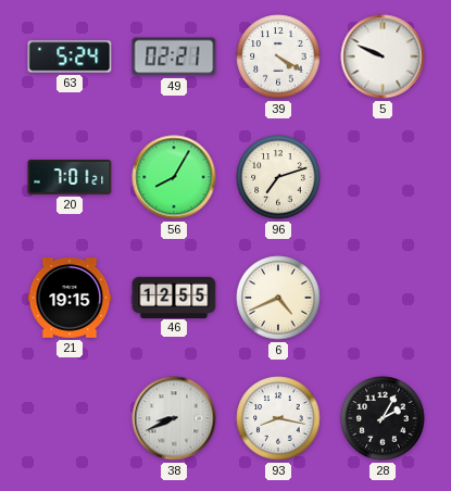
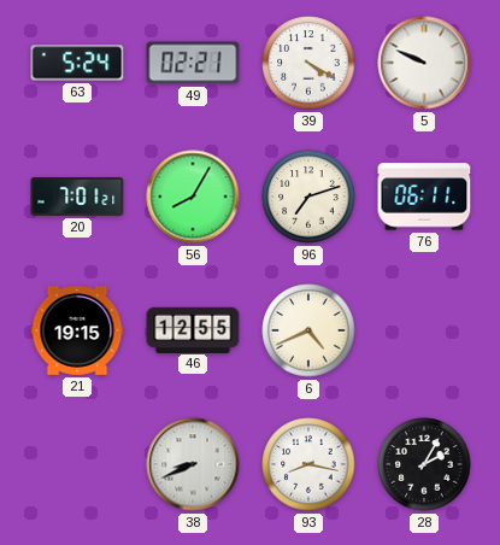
76: none -> 06:11 (424, 197)
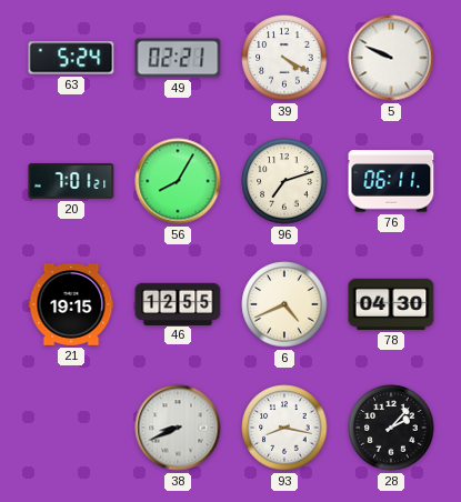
78: none -> 04:30 (391, 304)
28: 2:05 -> 2:07 (391, 428)
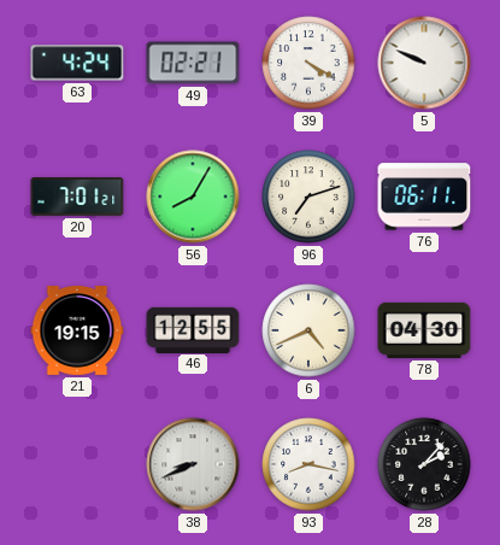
63: 5:24 -> 4:24 (77, 63)
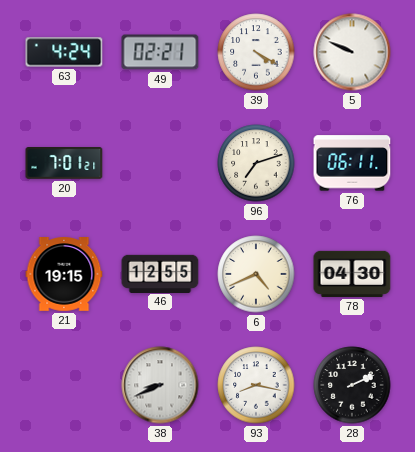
56: 8:05 -> none (193, 197)
28: 2:07 -> 2:11 (352, 385)
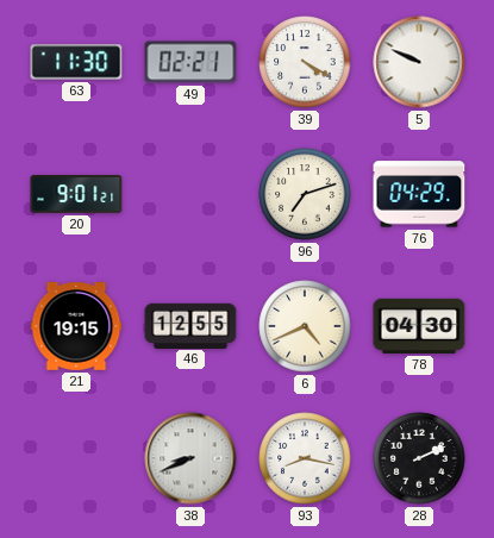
63: 4:24 -> 11:30 (76, 62)
20: 7:01 -> 9:01 (76, 195)
76: 06:11 -> 04:29 (419, 194)
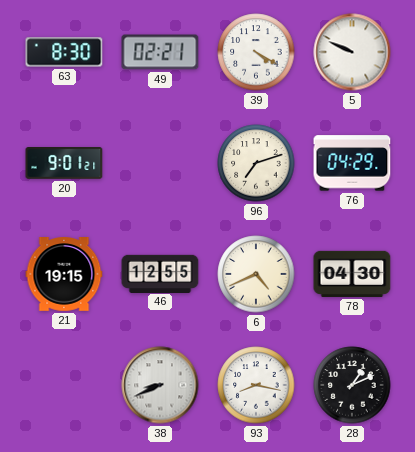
63: 11:30 -> 8:30 (64, 52)
28: 2:11 -> 1:11 (352, 385)
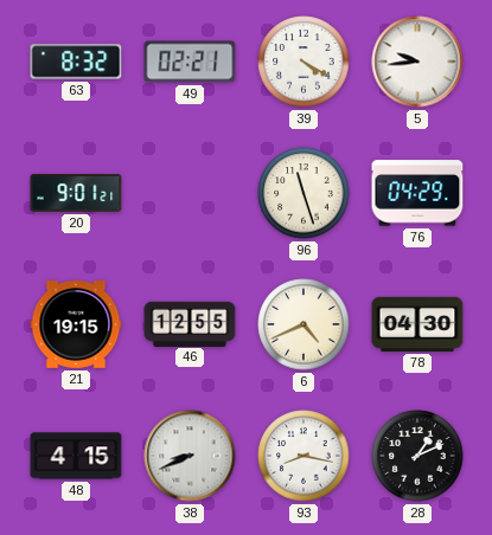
63: 8:30 -> 8:32 (76, 62)
5: 9:49 -> 9:44 (417, 62)
96: 7:12 -> 11:27 (303, 193)
48: none -> 4:15 (76, 456)
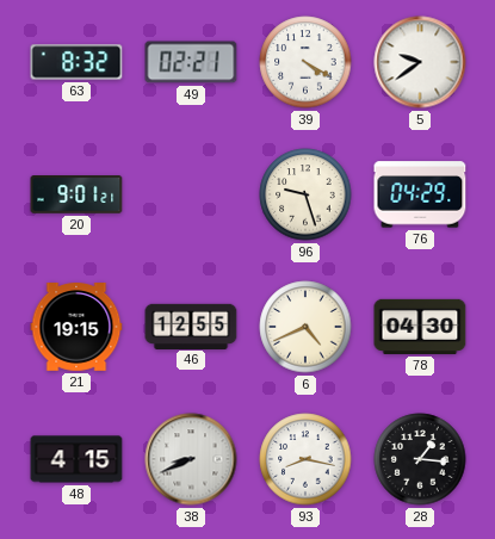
5: 9:44 -> 9:39 (420, 62)
96: 11:27 -> 9:27 (305, 194)
28: 1:11 -> 1:16 (420, 459)
